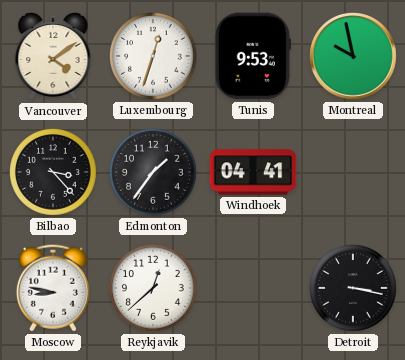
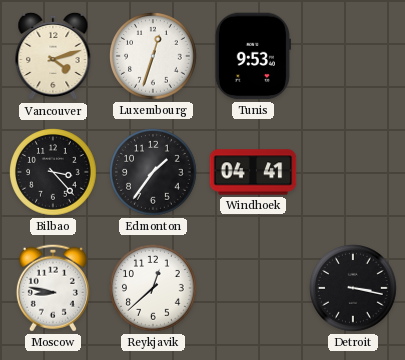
Vancouver: 4:09 -> 4:12 (53, 56)
Montreal: 9:58 -> none (353, 56)
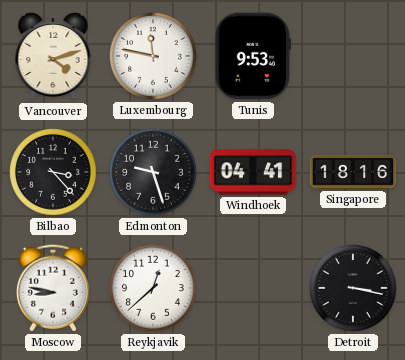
Luxembourg: 12:33 -> 11:47 (154, 57)
Edmonton: 1:36 -> 9:27 (154, 173)
Singapore: none -> 18:16 (353, 172)
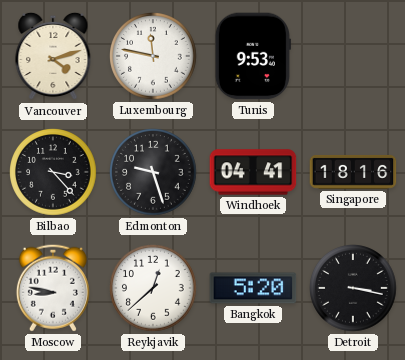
Bangkok: none -> 5:20 (253, 288)
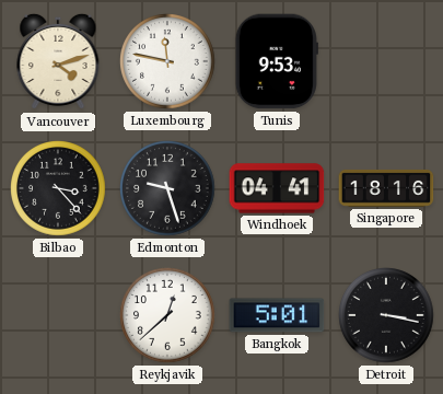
Moscow: 8:47 -> none (53, 288)
Bangkok: 5:20 -> 5:01 (277, 315)
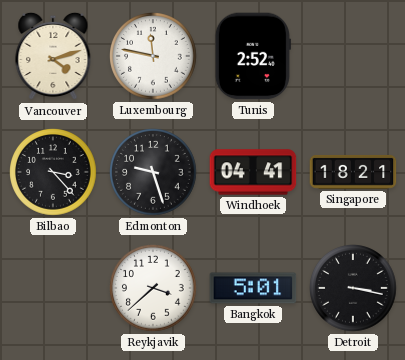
Tunis: 9:53 -> 2:52 (253, 56)
Singapore: 18:16 -> 18:21 (353, 172)
Reykjavik: 12:38 -> 3:38 (154, 289)
